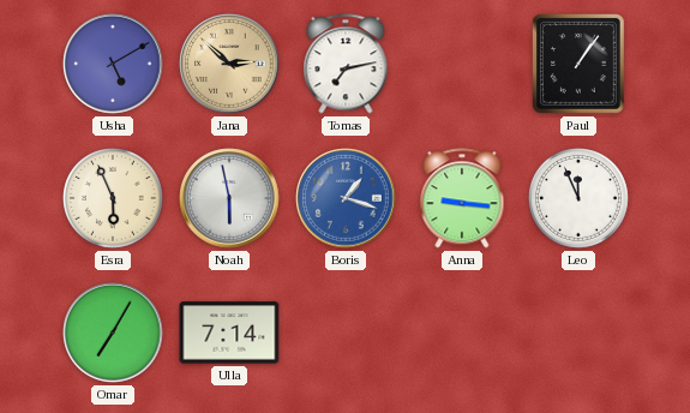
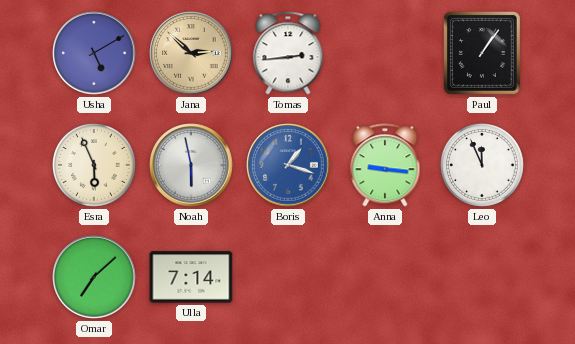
Tomas: 7:13 -> 2:44 (288, 53)
Omar: 7:05 -> 7:08 (94, 277)
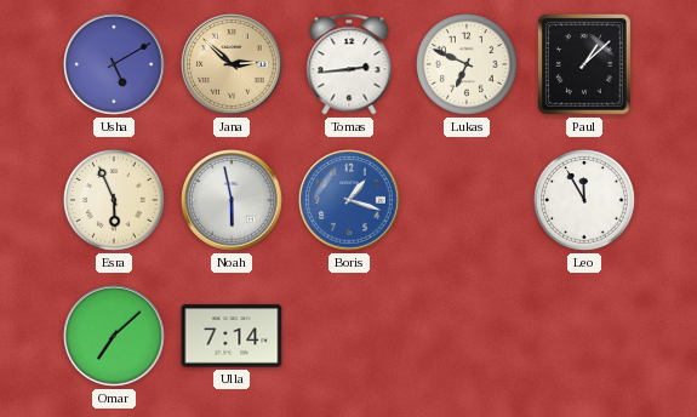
Lukas: none -> 6:49 (468, 65)
Paul: 1:06 -> 1:08 (585, 65)
Anna: 9:16 -> none (385, 165)
Leo: 11:56 -> 11:55 (585, 201)
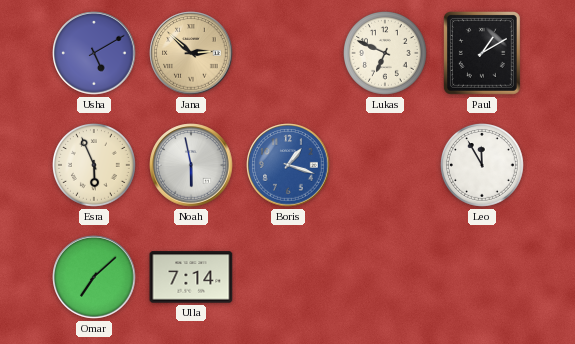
Tomas: 2:44 -> none (349, 64)
Paul: 1:08 -> 1:10 (483, 54)
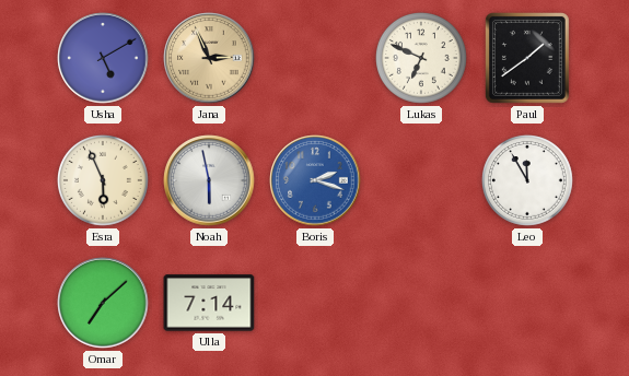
Jana: 2:52 -> 2:56 (209, 58)
Paul: 1:10 -> 1:39 (528, 59)
Boris: 1:18 -> 2:18 (315, 180)
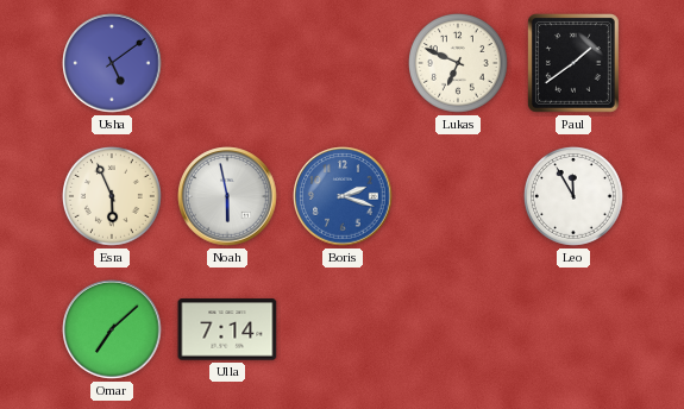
Usha: 5:10 -> 5:09 (112, 63)
Jana: 2:56 -> none (209, 58)
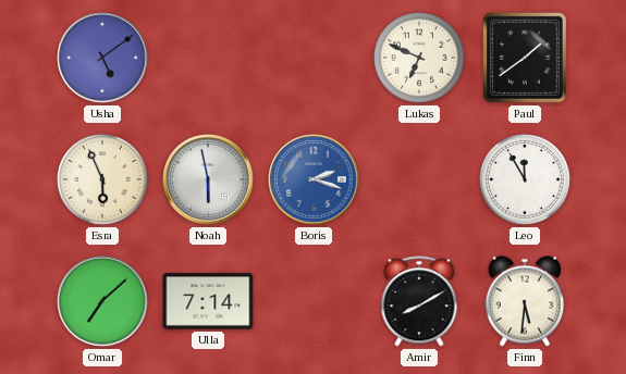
Amir: none -> 8:10 (419, 301)
Finn: none -> 5:31 (524, 301)
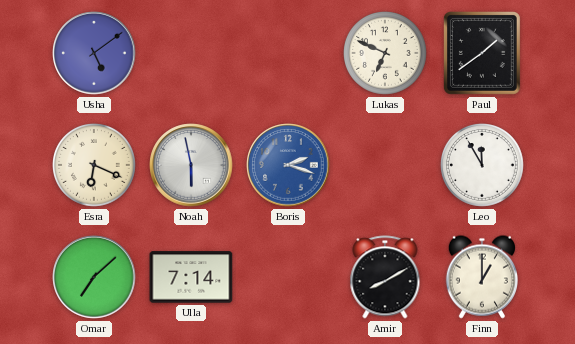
Esra: 5:56 -> 6:19 (95, 166)
Finn: 5:31 -> 1:00 (481, 277)
